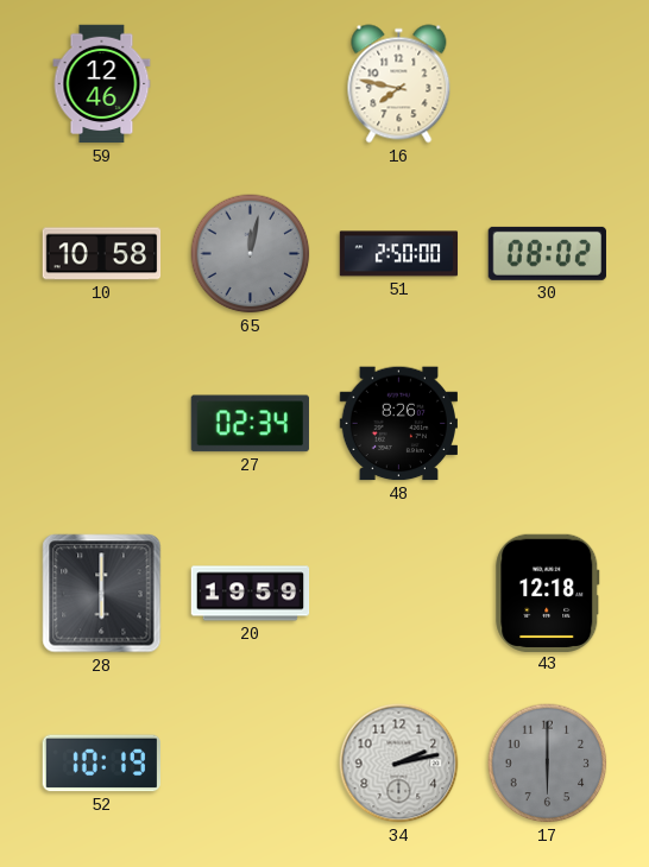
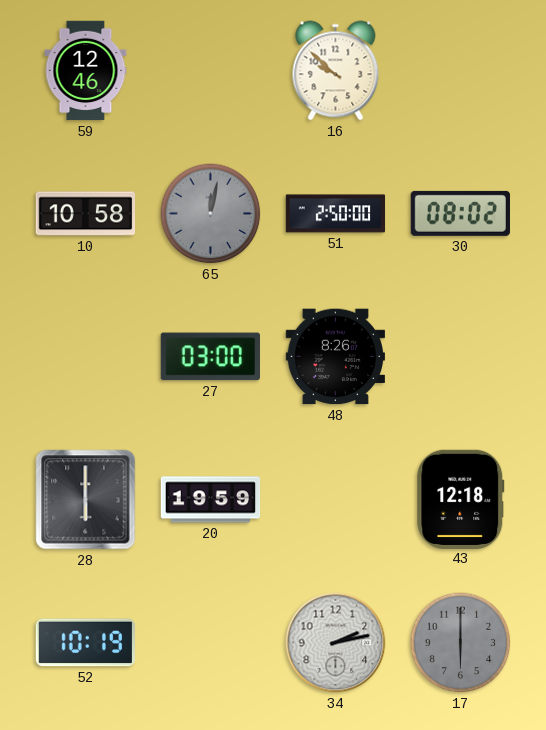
16: 7:47 -> 9:52 (336, 71)
27: 02:34 -> 03:00 (210, 357)
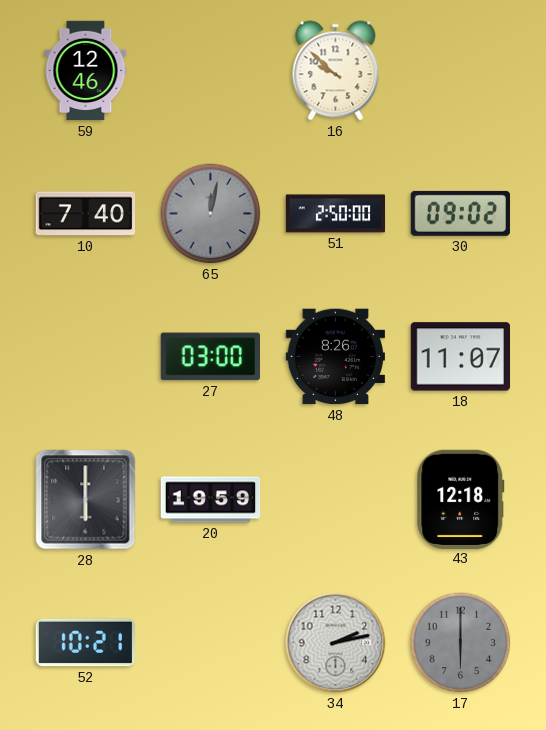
10: 10:58 -> 7:40 (86, 214)
30: 08:02 -> 09:02 (460, 213)
18: none -> 11:07 (460, 357)
52: 10:19 -> 10:21 (85, 643)
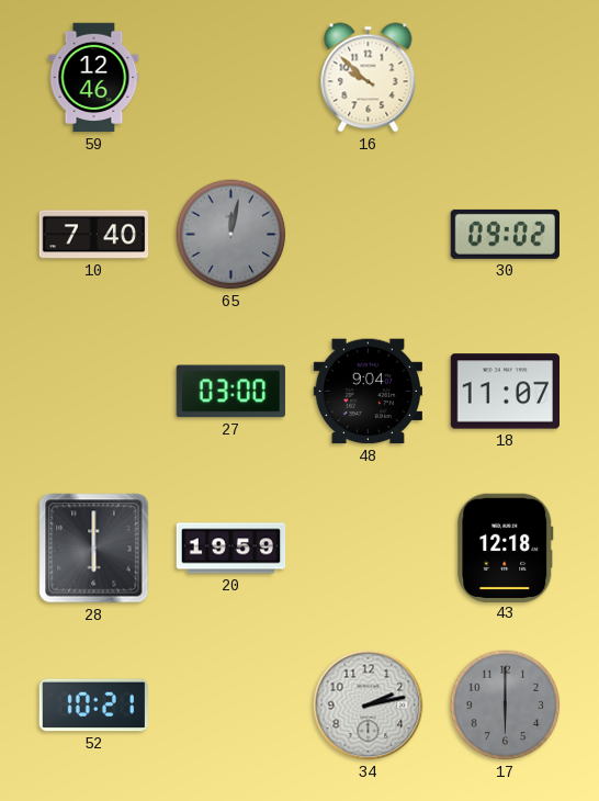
51: 2:50 -> none (336, 214)
48: 8:26 -> 9:04 (368, 392)
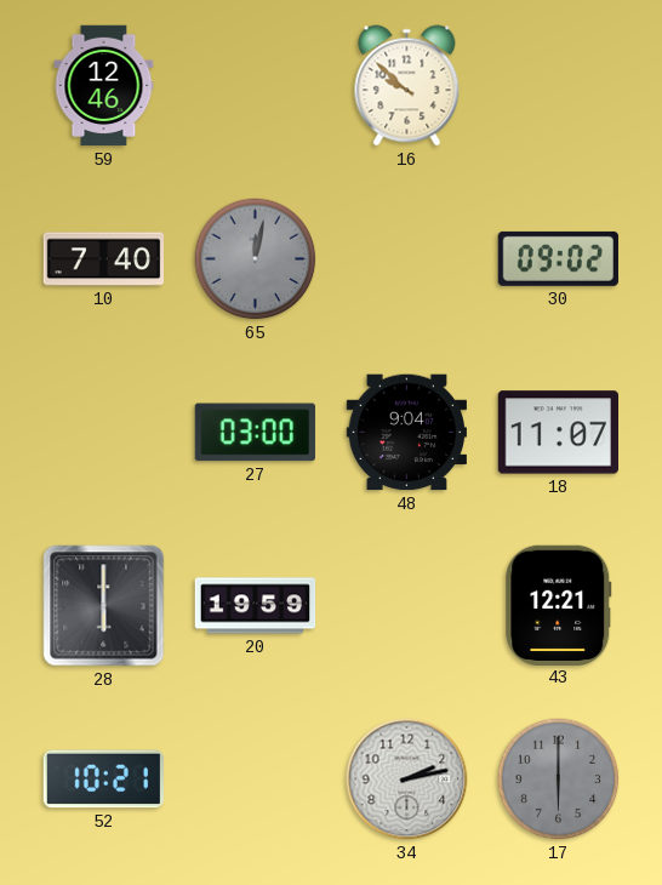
43: 12:18 -> 12:21 (559, 605)
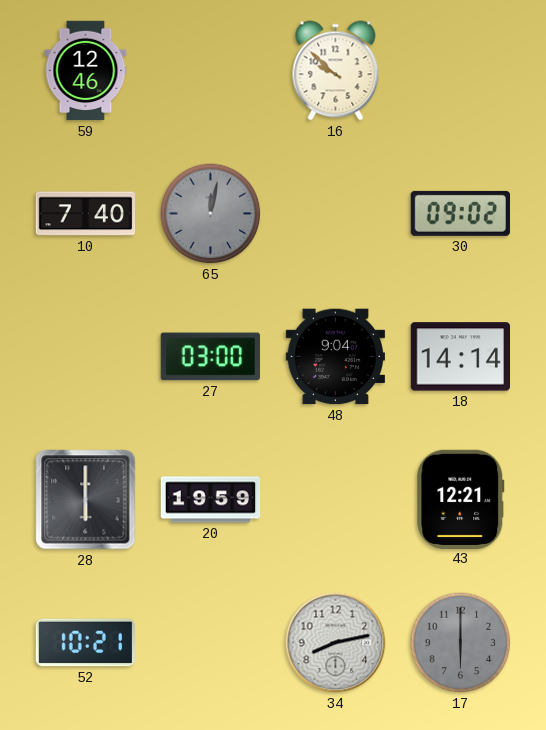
18: 11:07 -> 14:14 (460, 357)
34: 2:13 -> 8:13 (336, 643)
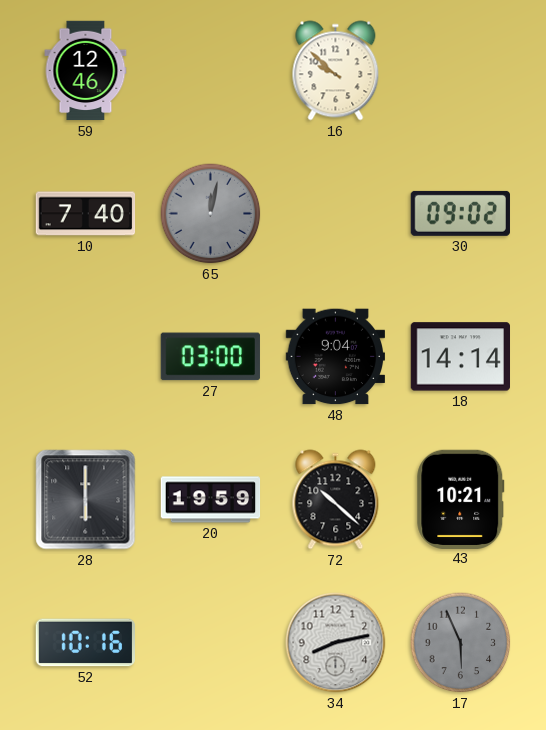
72: none -> 10:22 (336, 500)
43: 12:21 -> 10:21 (461, 499)
52: 10:21 -> 10:16 (85, 643)
17: 6:00 -> 5:56 (461, 643)
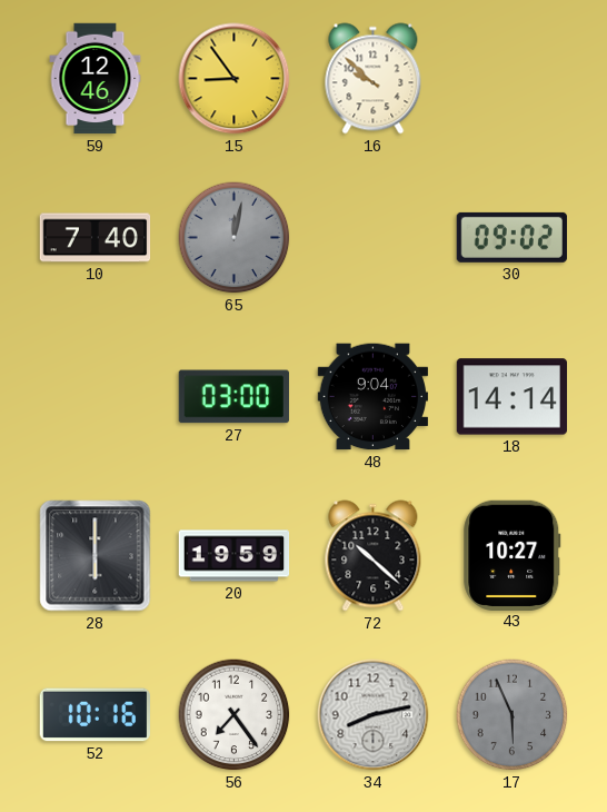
15: none -> 8:54 (235, 79)
43: 10:21 -> 10:27 (513, 555)
56: none -> 7:24 (235, 715)
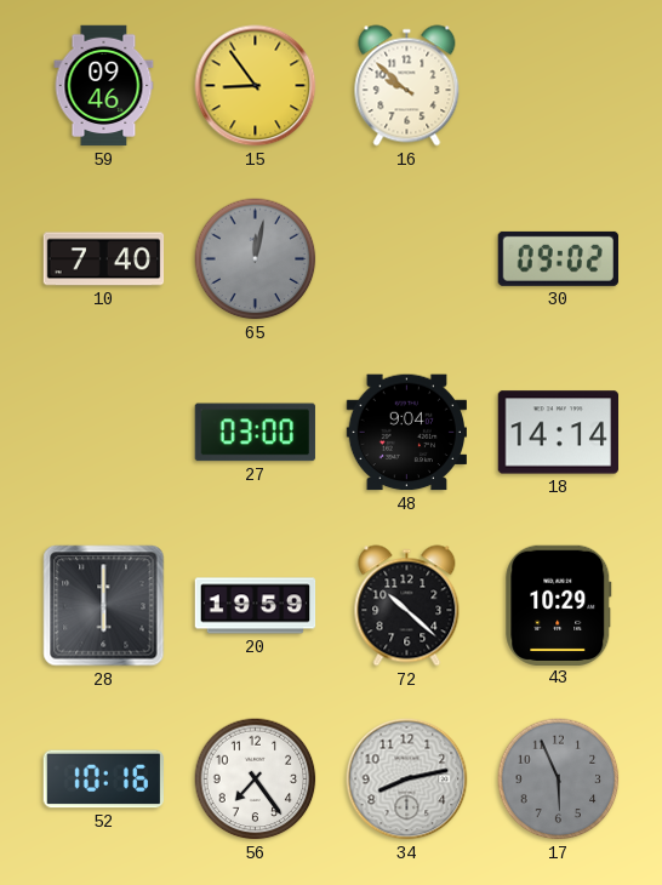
59: 12:46 -> 09:46 (104, 86)
43: 10:27 -> 10:29 (559, 605)
